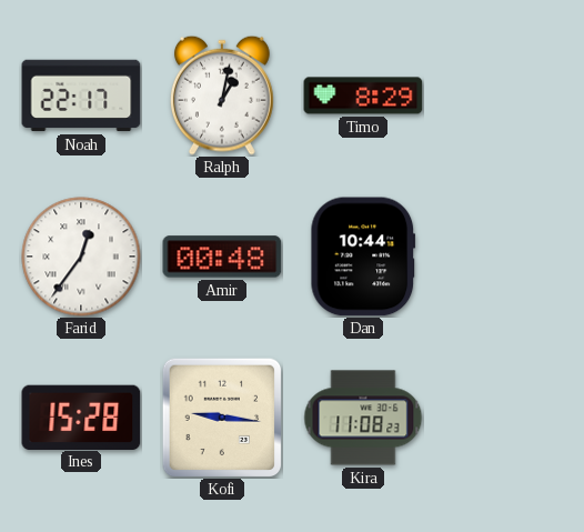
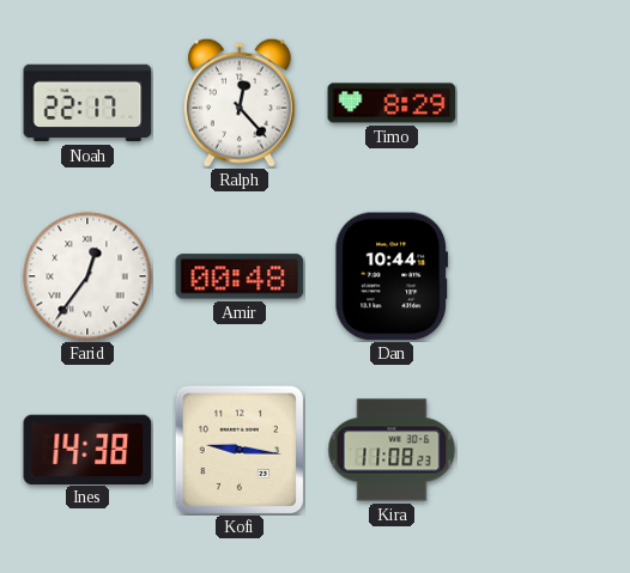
Ralph: 1:02 -> 12:23 (240, 103)
Ines: 15:28 -> 14:38 (87, 449)
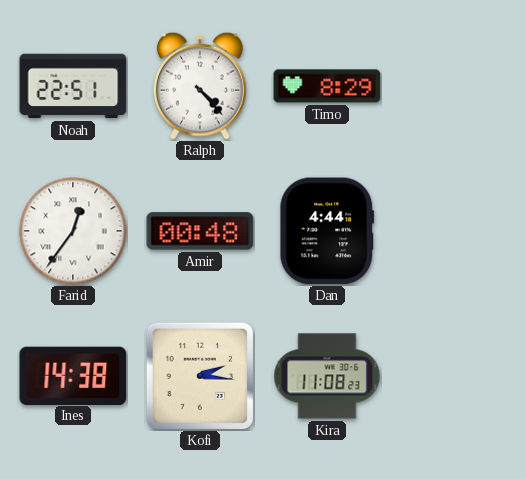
Noah: 22:17 -> 22:51 (73, 86)
Ralph: 12:23 -> 4:23 (200, 86)
Dan: 10:44 -> 4:44 (327, 231)
Kofi: 9:16 -> 2:16 (200, 376)
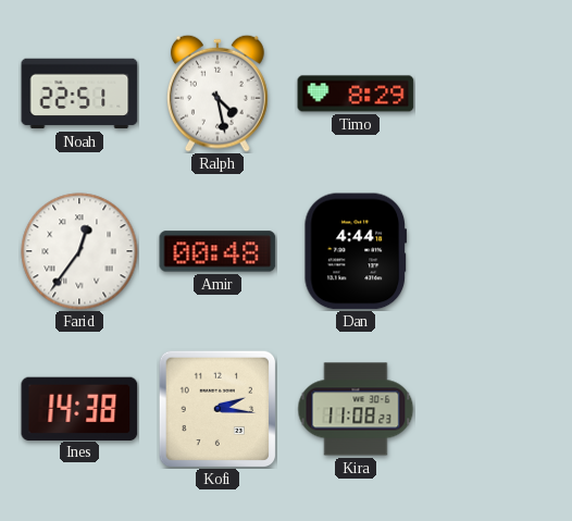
Ralph: 4:23 -> 4:28 (217, 94)
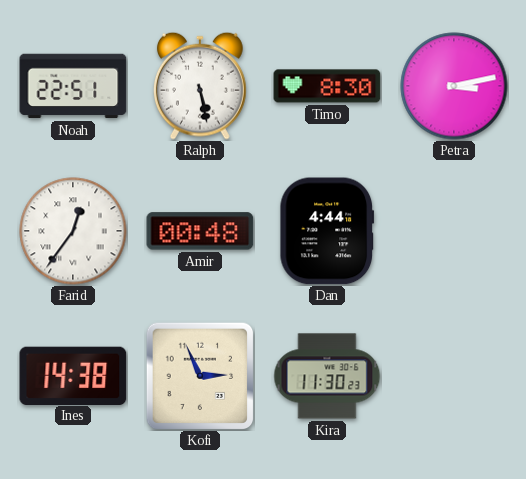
Ralph: 4:28 -> 5:28 (200, 86)
Timo: 8:29 -> 8:30 (327, 86)
Petra: none -> 3:13 (454, 86)
Kofi: 2:16 -> 2:56 (200, 376)
Kira: 11:08 -> 11:30 (327, 376)
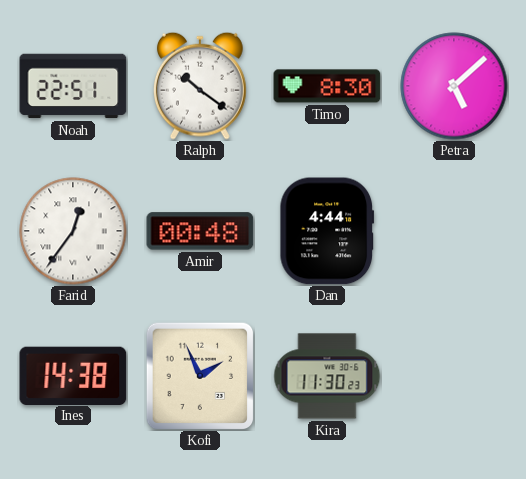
Ralph: 5:28 -> 10:21 (200, 86)
Petra: 3:13 -> 5:08 (454, 86)
Kofi: 2:56 -> 1:56 (200, 376)
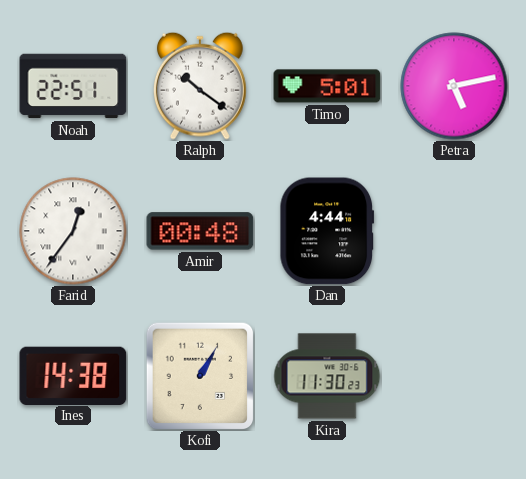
Timo: 8:30 -> 5:01 (327, 86)
Petra: 5:08 -> 5:13 (454, 86)
Kofi: 1:56 -> 1:05 (200, 376)
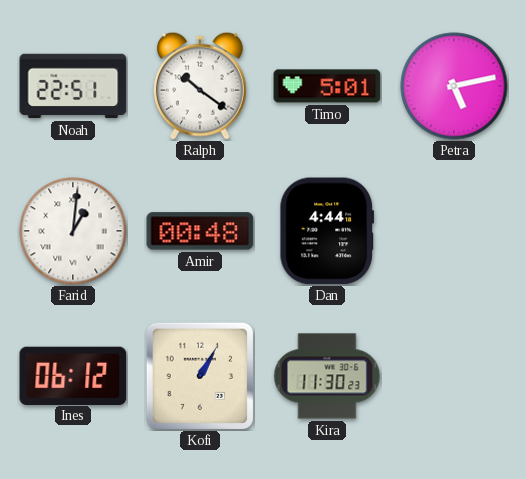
Farid: 12:36 -> 1:01 (73, 231)
Ines: 14:38 -> 06:12 (73, 375)
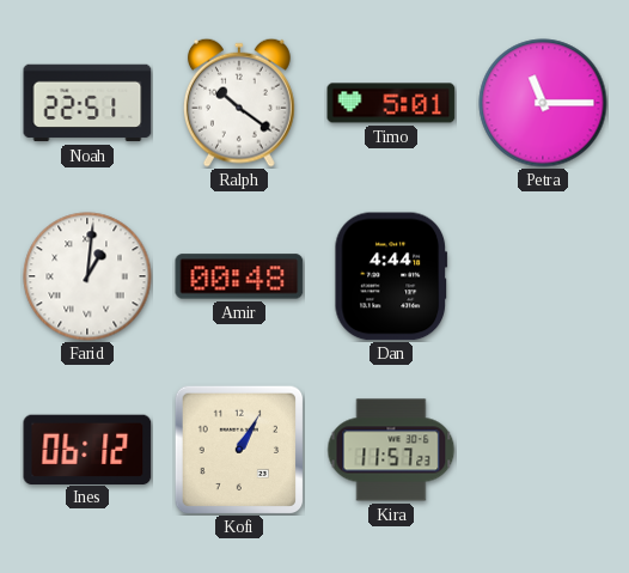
Petra: 5:13 -> 11:15 (543, 103)
Kira: 11:30 -> 11:57 (391, 450)
